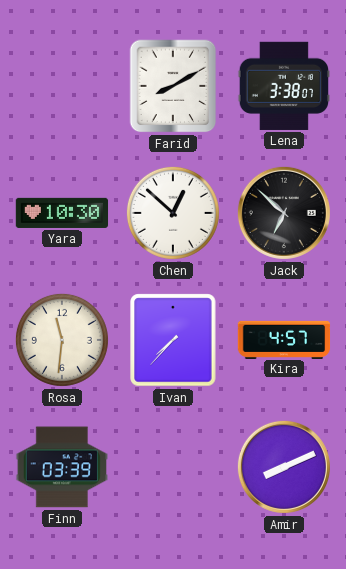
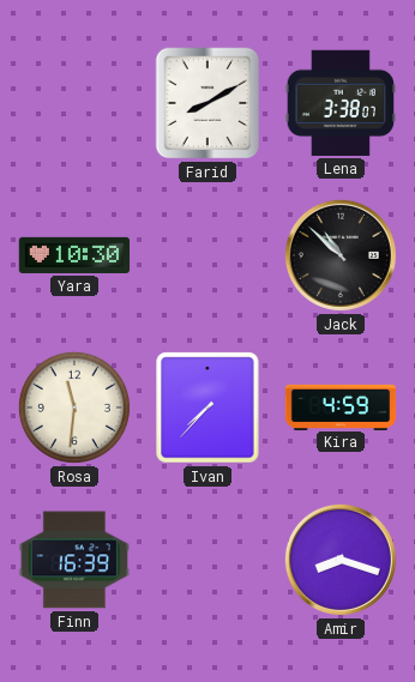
Chen: 12:52 -> none (173, 213)
Jack: 6:52 -> 10:52 (341, 255)
Kira: 4:57 -> 4:59 (341, 406)
Finn: 03:39 -> 16:39 (73, 560)
Amir: 8:11 -> 8:18 (341, 560)
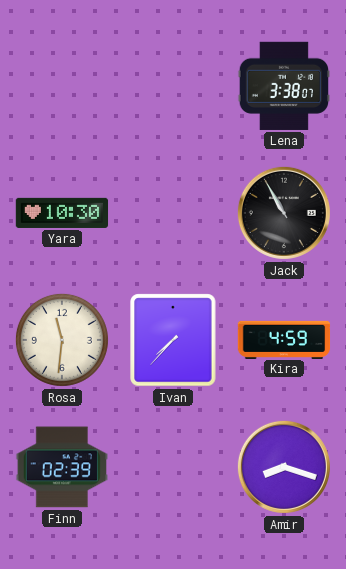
Farid: 8:10 -> none (207, 103)
Jack: 10:52 -> 10:55 (284, 213)
Finn: 16:39 -> 02:39 (61, 467)
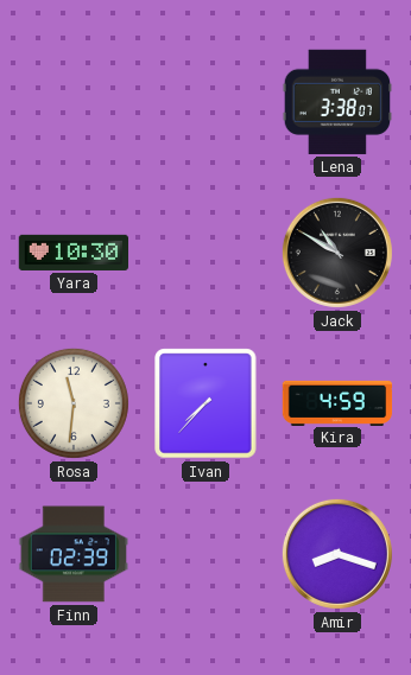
Jack: 10:55 -> 10:50 (337, 253)
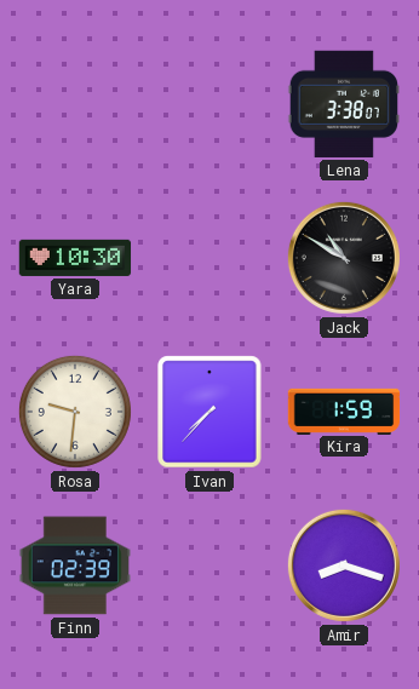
Rosa: 11:31 -> 9:31 (75, 412)
Kira: 4:59 -> 1:59 (344, 410)
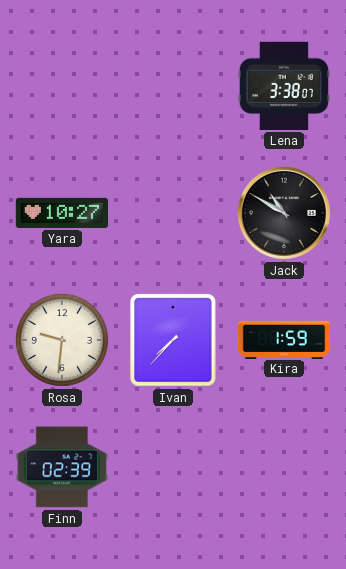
Yara: 10:30 -> 10:27 (62, 213)
Amir: 8:18 -> none (344, 565)
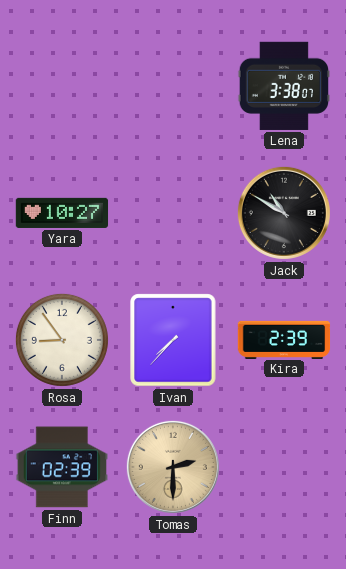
Rosa: 9:31 -> 8:54 (62, 340)
Kira: 1:59 -> 2:39 (284, 339)
Tomas: none -> 2:30 (173, 467)
